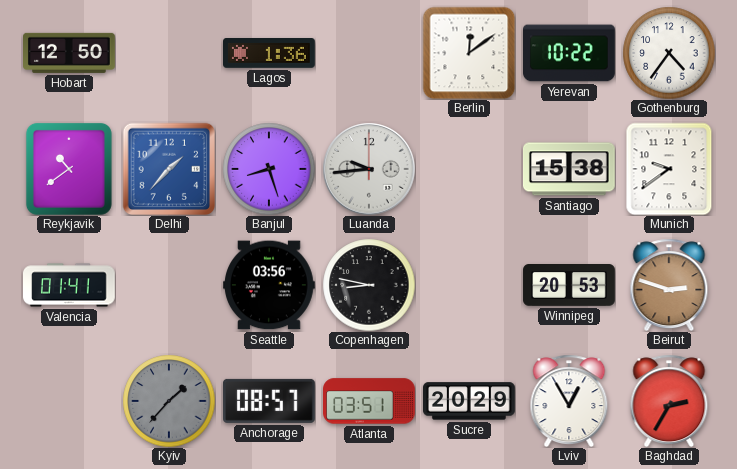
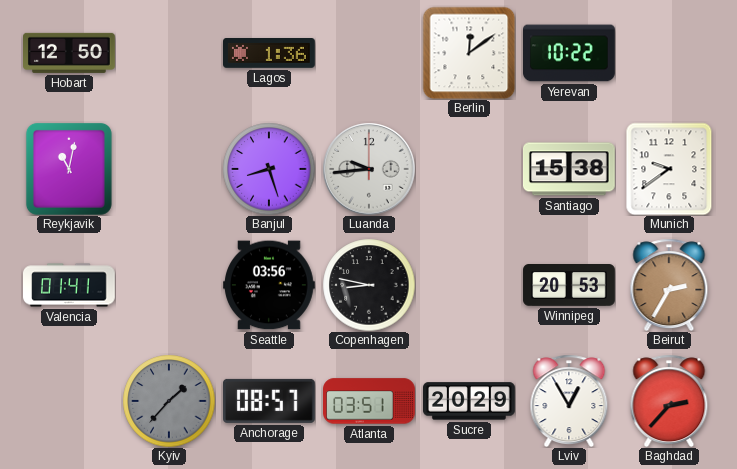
Gothenburg: 4:36 -> none (669, 53)
Reykjavik: 10:39 -> 11:02 (69, 169)
Delhi: 1:37 -> none (168, 168)
Beirut: 2:48 -> 2:35 (669, 285)
Baghdad: 2:35 -> 2:37 (669, 401)
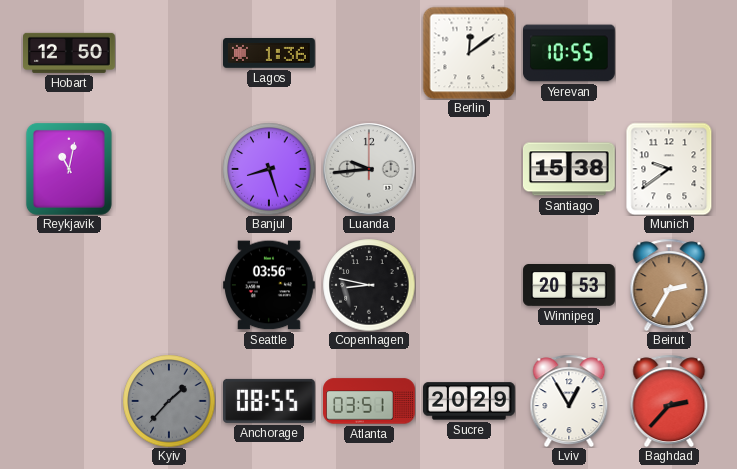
Yerevan: 10:22 -> 10:55 (570, 53)
Valencia: 01:41 -> none (70, 285)
Anchorage: 08:57 -> 08:55 (270, 401)
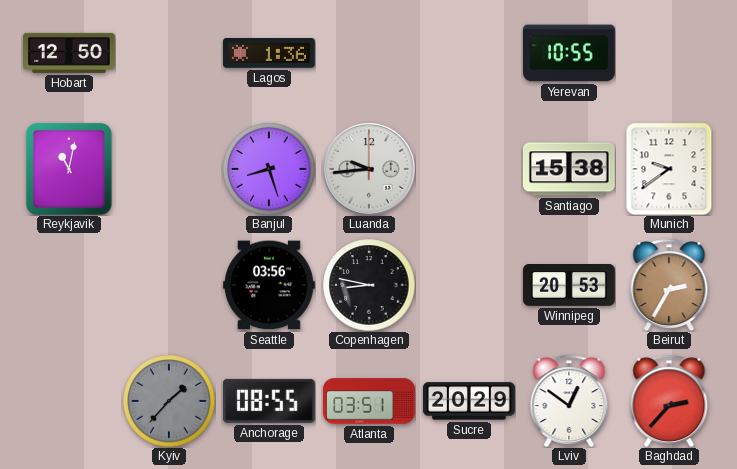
Berlin: 12:09 -> none (469, 53)
Lviv: 12:55 -> 12:51 (569, 401)
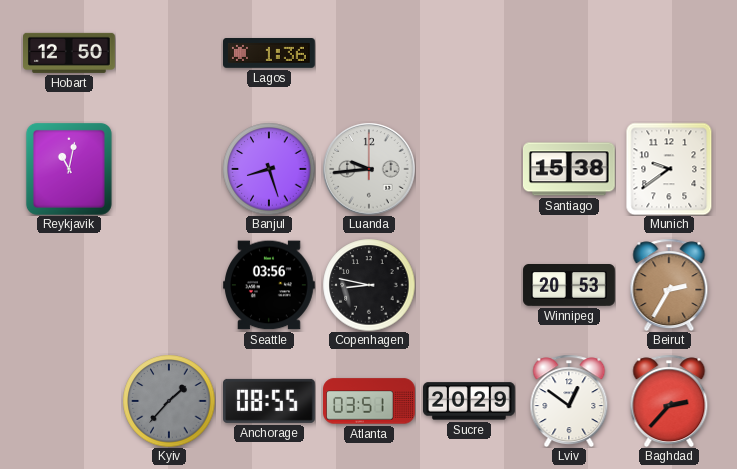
Yerevan: 10:55 -> none (570, 53)
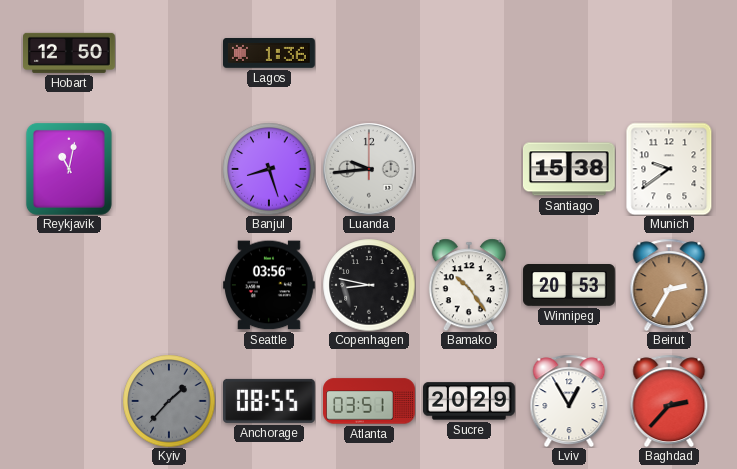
Bamako: none -> 10:24 (469, 285)
Lviv: 12:51 -> 12:55 (569, 401)
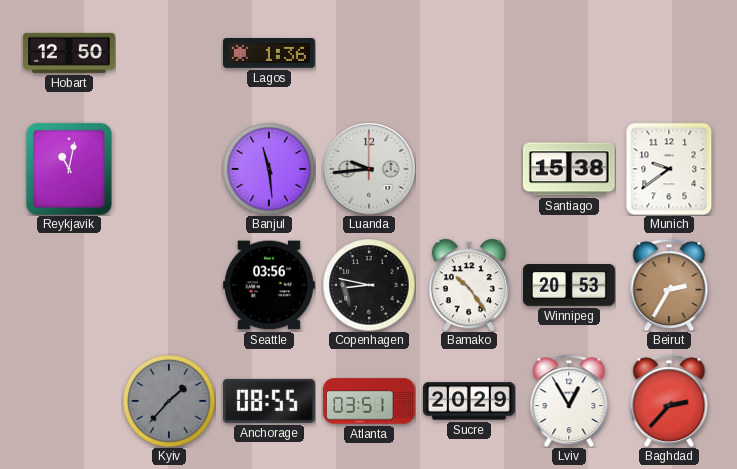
Banjul: 8:27 -> 11:29 (269, 169)
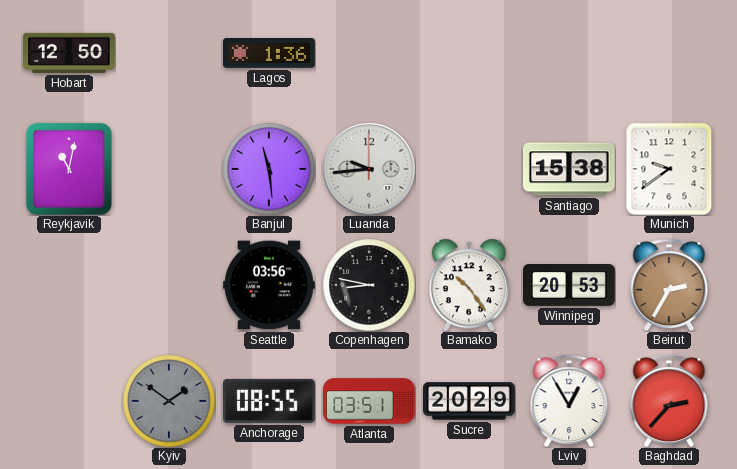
Kyiv: 1:37 -> 1:51 (169, 401)
